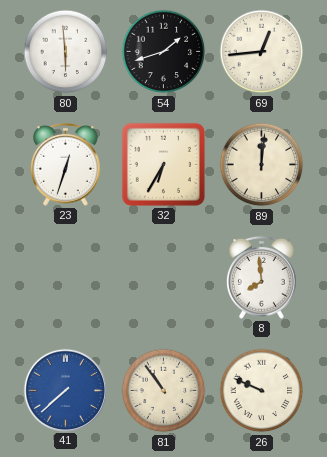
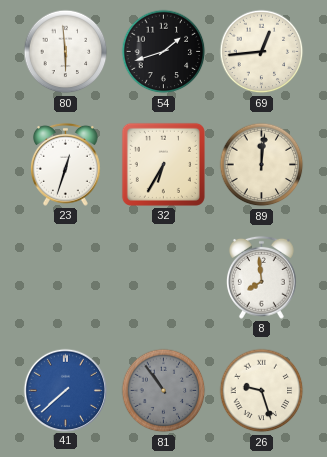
81 dial: cream -> grey (164, 391)
26: 9:49 -> 9:27 (262, 391)
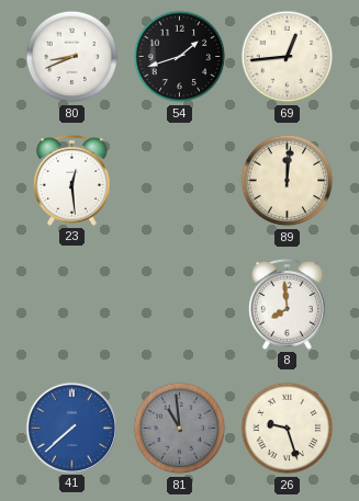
80: 5:59 -> 8:41 (72, 57)
23: 12:33 -> 12:29 (72, 180)
32: 6:35 -> none (163, 164)
81: 10:54 -> 10:59 (180, 429)
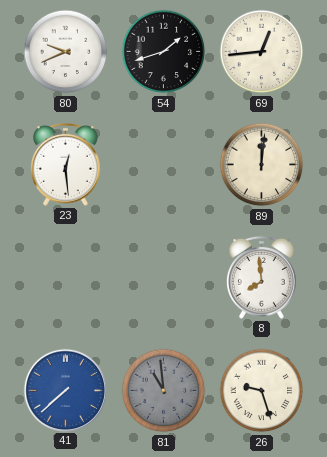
80: 8:41 -> 9:41 (66, 52)
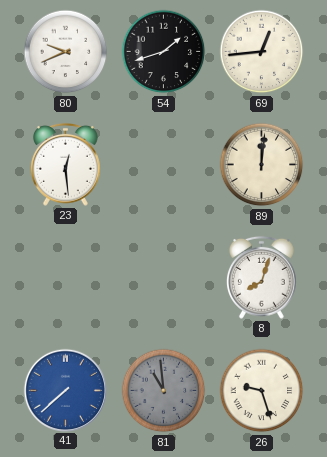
8: 7:59 -> 8:03 (262, 277)
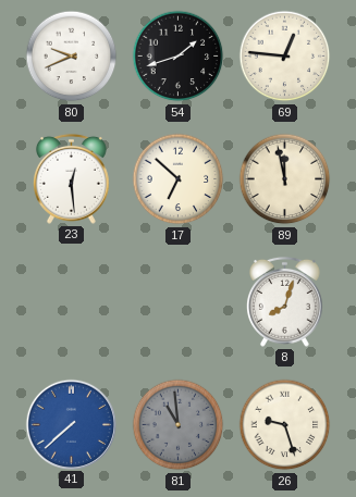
69: 12:44 -> 12:46 (285, 57)
17: none -> 6:52 (179, 179)
89: 12:01 -> 11:58 (285, 179)
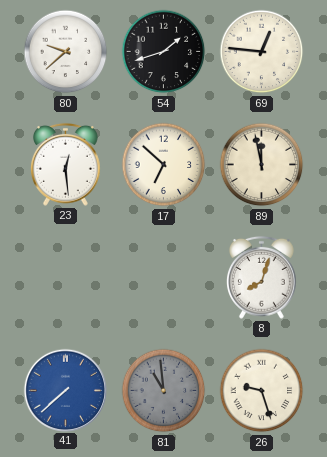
80: 9:41 -> 9:38 (66, 52)
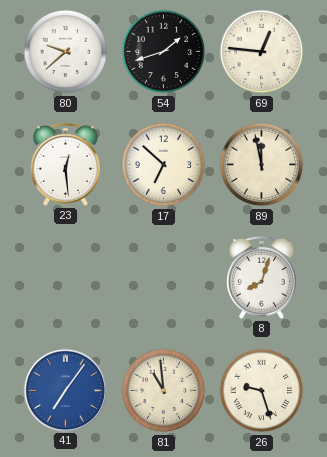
41: 7:38 -> 7:06 (65, 390)
81 dial: grey -> cream (164, 391)
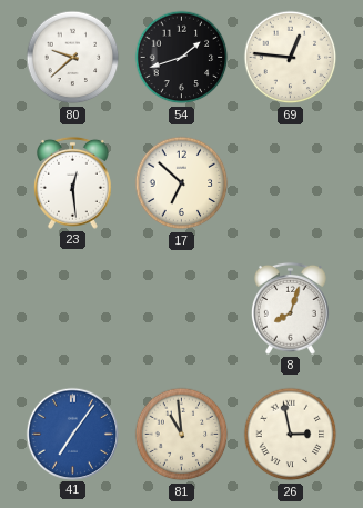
89: 11:58 -> none (262, 165)
26: 9:27 -> 2:58 (291, 435)
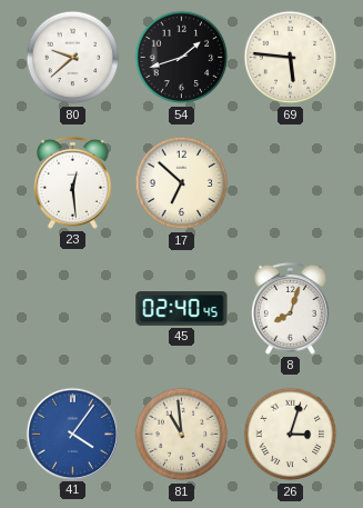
69: 12:46 -> 5:46 (291, 58)
45: none -> 02:40 (182, 309)
41: 7:06 -> 4:06 (72, 434)
26: 2:58 -> 3:03 (291, 435)
